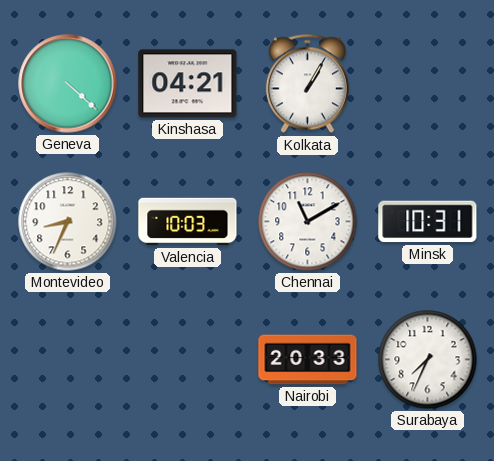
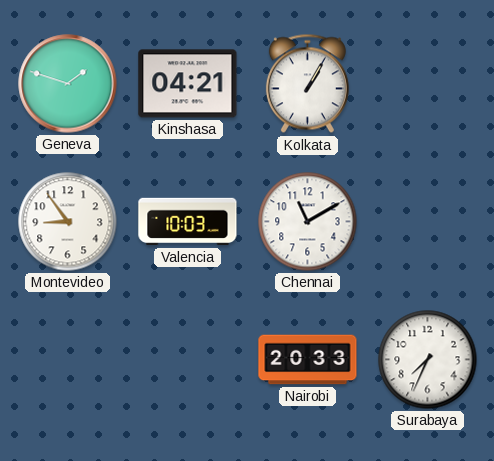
Geneva: 4:22 -> 1:48 (68, 84)
Montevideo: 8:34 -> 8:54 (68, 222)
Minsk: 10:31 -> none (428, 222)
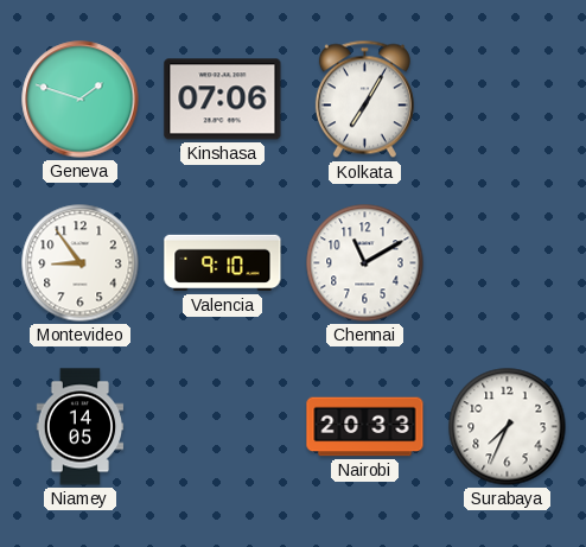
Kinshasa: 04:21 -> 07:06 (223, 100)
Kolkata: 1:05 -> 7:05 (364, 100)
Valencia: 10:03 -> 9:10 (223, 263)
Niamey: none -> 14:05 (81, 427)
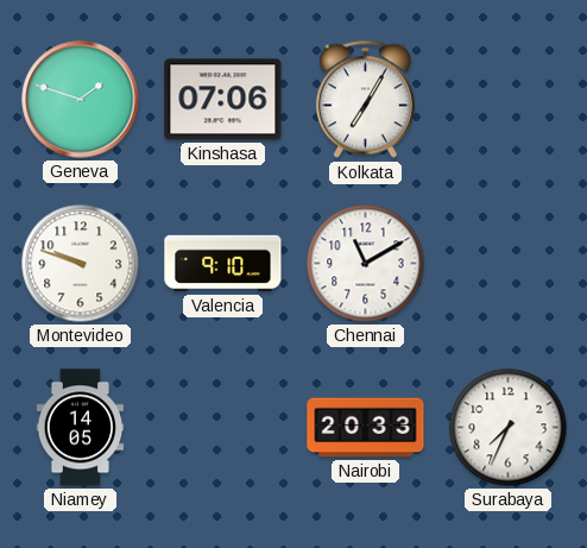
Montevideo: 8:54 -> 9:48 (81, 264)
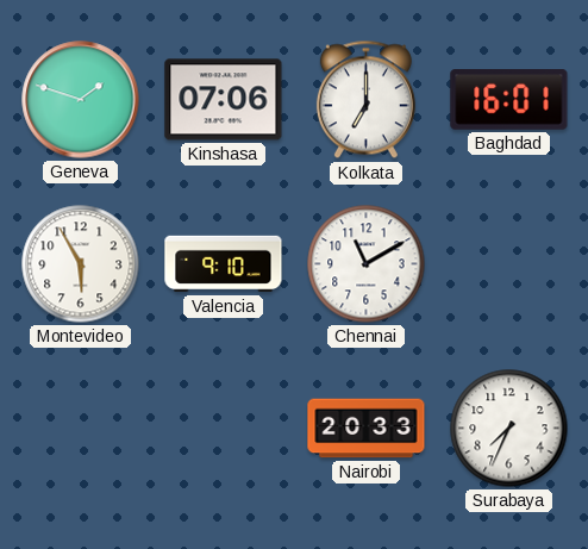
Kolkata: 7:05 -> 7:00 (365, 100)
Baghdad: none -> 16:01 (509, 100)
Montevideo: 9:48 -> 5:55 (81, 264)
Niamey: 14:05 -> none (81, 428)
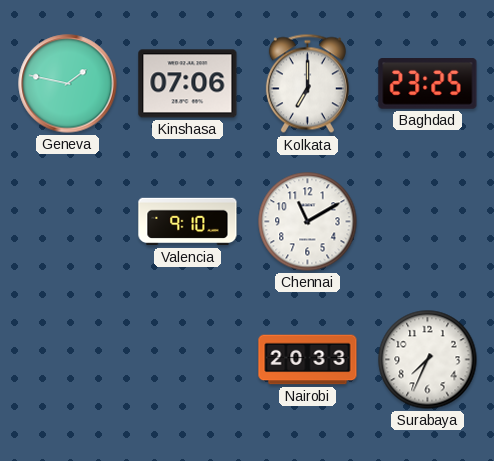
Geneva: 1:48 -> 1:47 (68, 84)
Baghdad: 16:01 -> 23:25 (428, 84)
Montevideo: 5:55 -> none (81, 264)
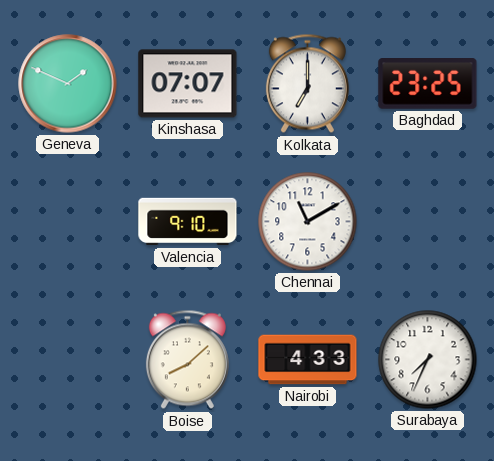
Geneva: 1:47 -> 1:49 (68, 84)
Kinshasa: 07:06 -> 07:07 (188, 84)
Boise: none -> 8:08 (187, 360)
Nairobi: 20:33 -> 4:33 (308, 360)
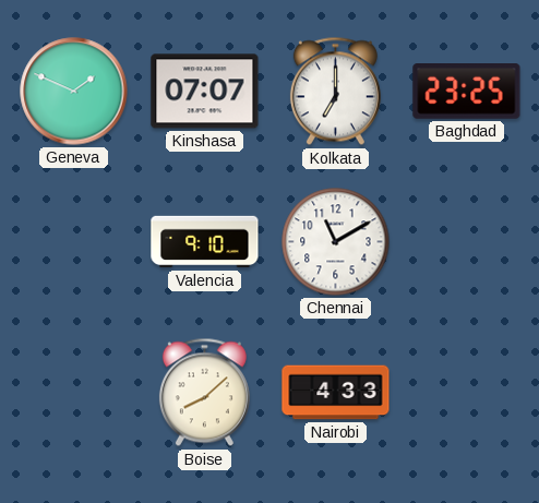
Surabaya: 7:34 -> none (428, 360)
